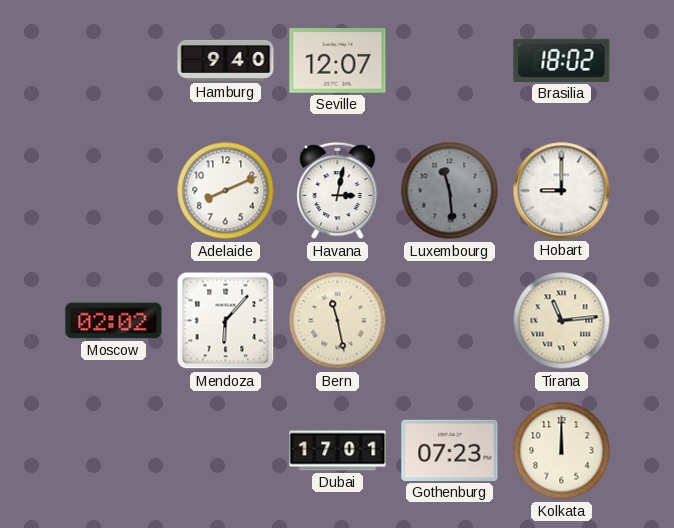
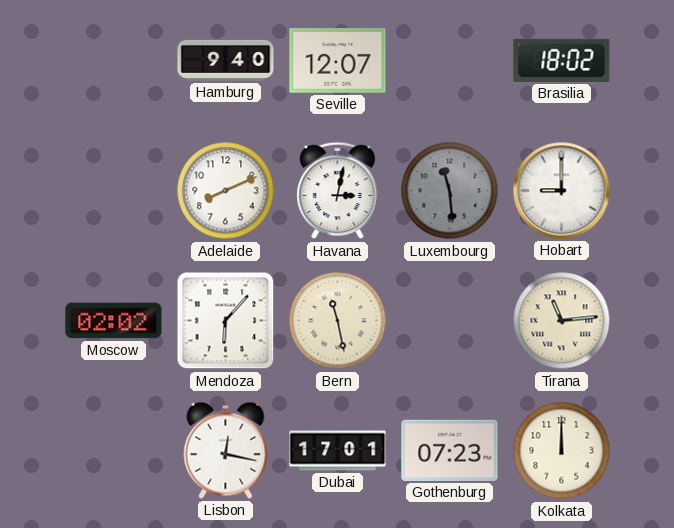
Lisbon: none -> 12:17 (226, 450)
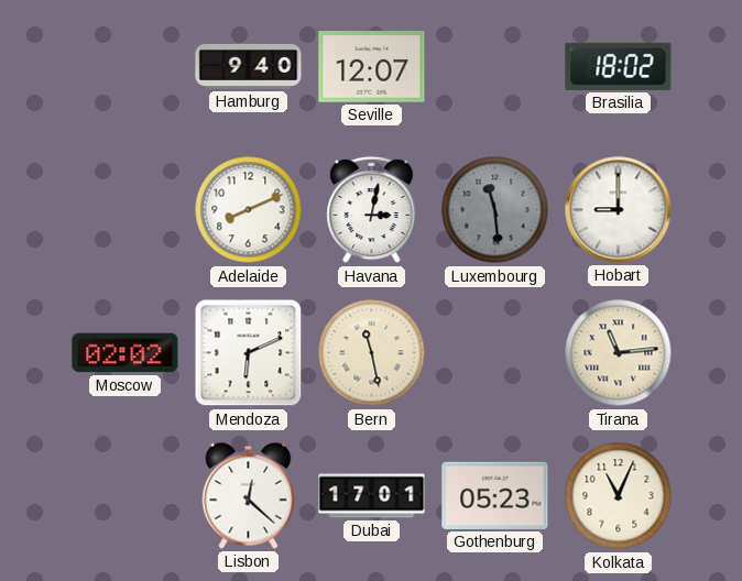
Mendoza: 6:07 -> 6:11 (249, 353)
Lisbon: 12:17 -> 12:22 (249, 495)
Gothenburg: 07:23 -> 05:23 (495, 495)
Kolkata: 12:00 -> 11:04 (619, 496)
